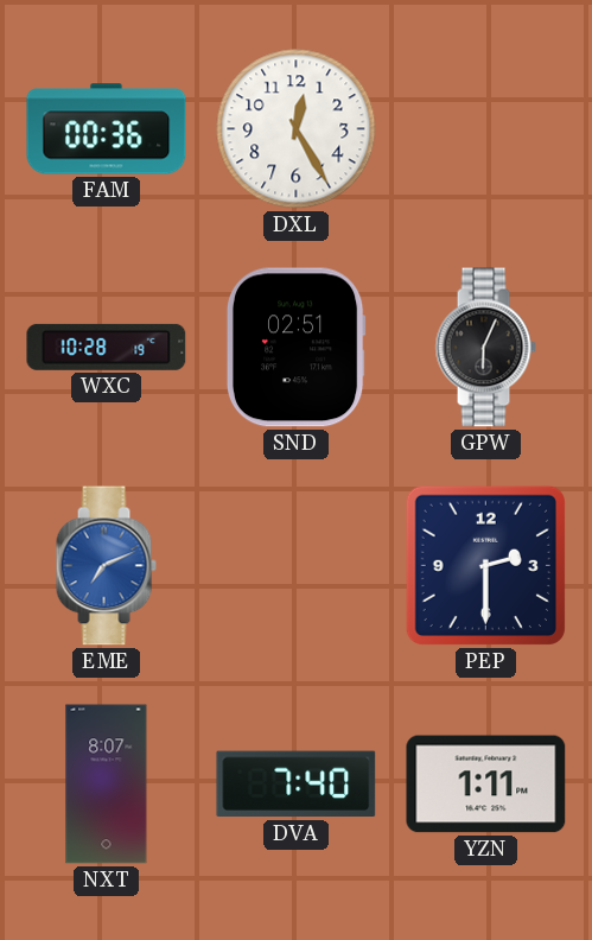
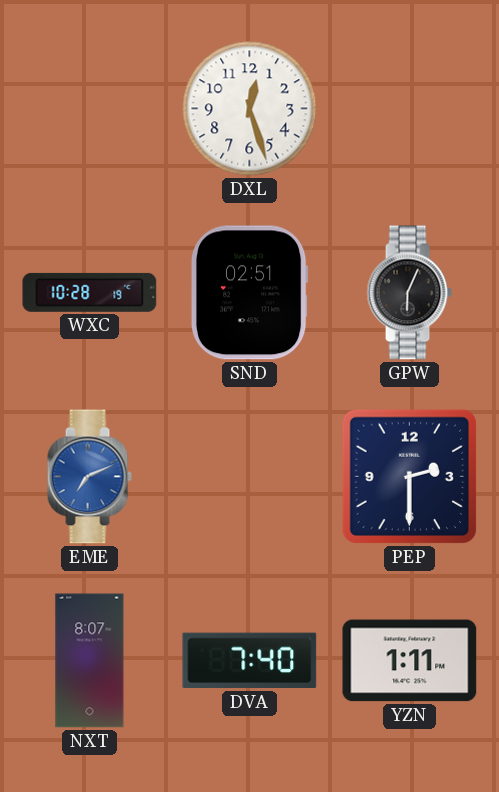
FAM: 00:36 -> none (107, 129)
DXL: 12:25 -> 12:27 (250, 109)
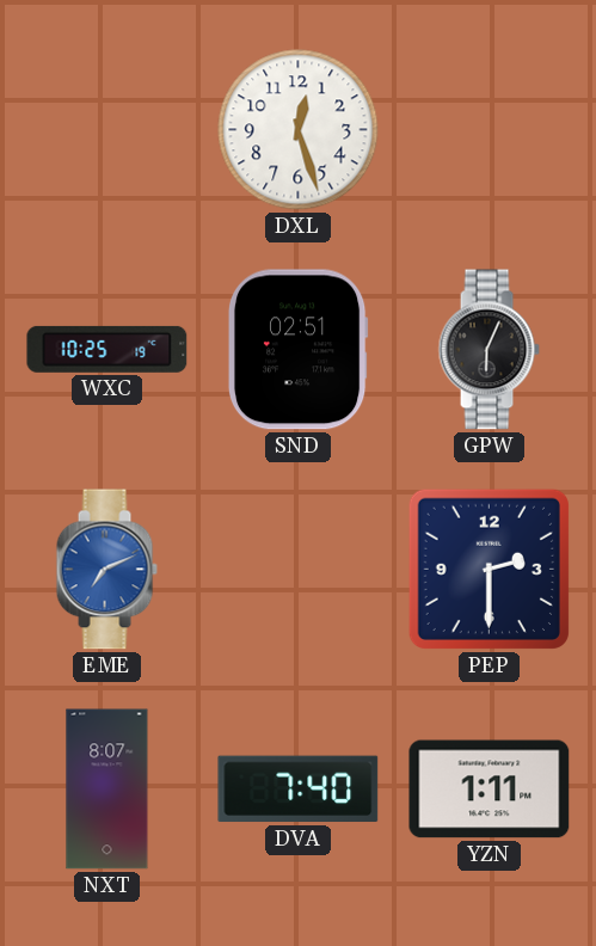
WXC: 10:28 -> 10:25 (107, 349)
